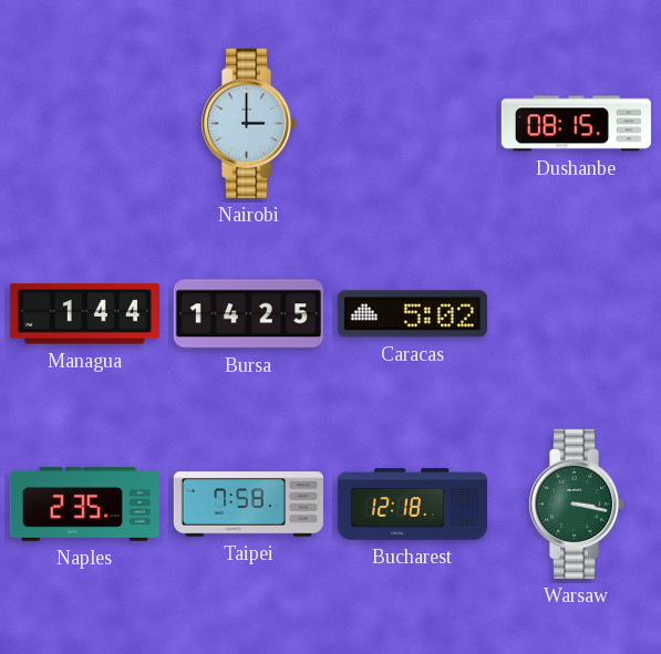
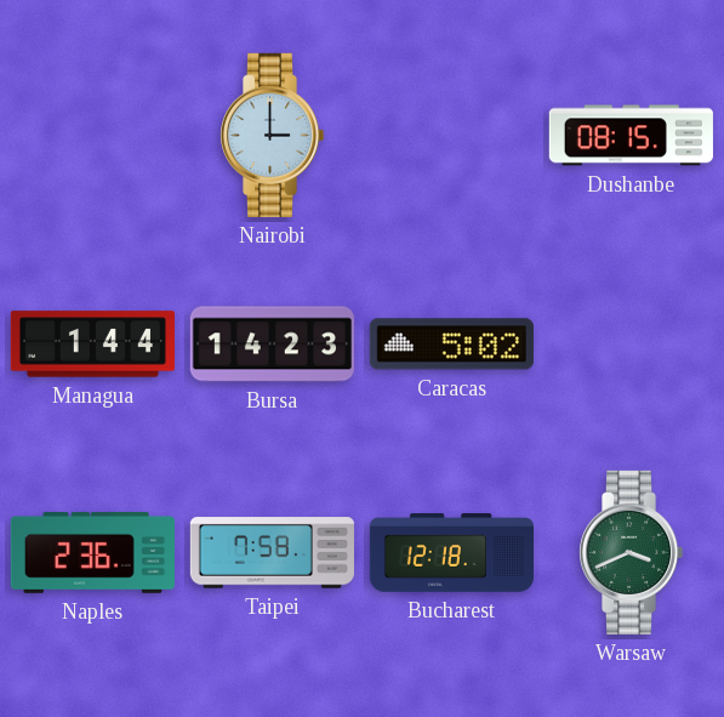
Bursa: 14:25 -> 14:23 (272, 345)
Naples: 2:35 -> 2:36 (92, 552)
Warsaw: 3:17 -> 3:41 (631, 552)
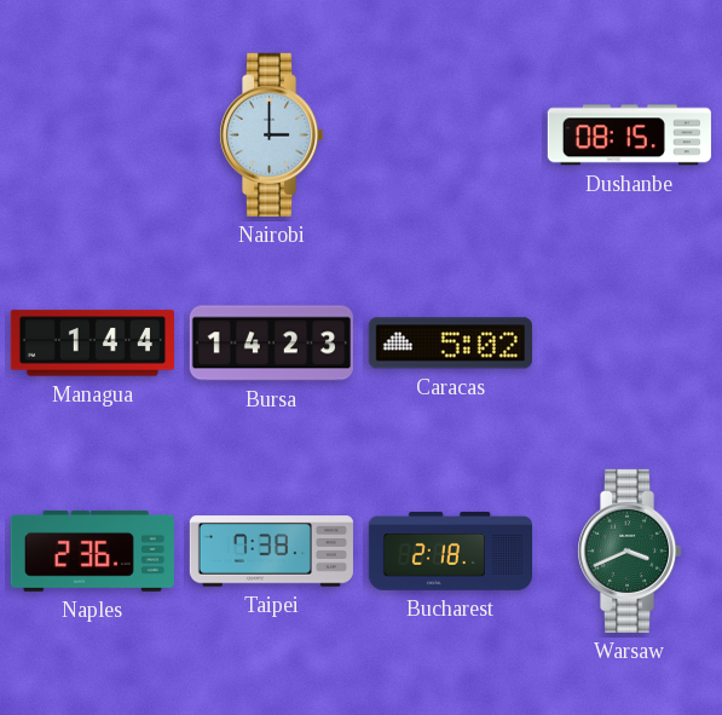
Taipei: 7:58 -> 7:38 (271, 552)
Bucharest: 12:18 -> 2:18 (450, 552)
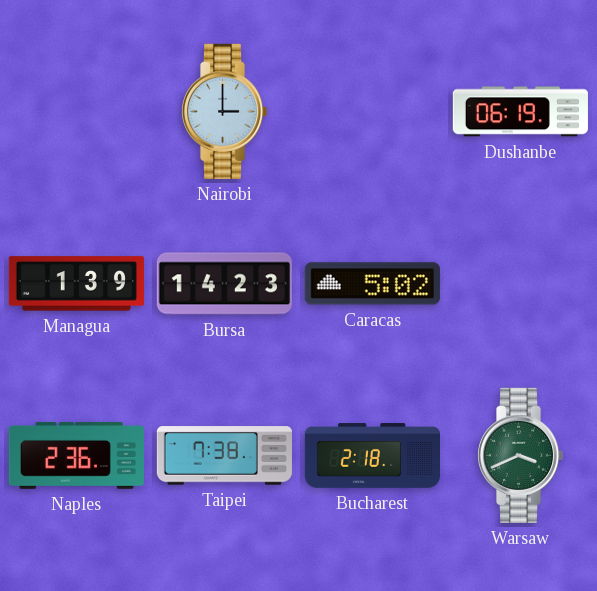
Dushanbe: 08:15 -> 06:19 (520, 112)
Managua: 1:44 -> 1:39 (76, 284)
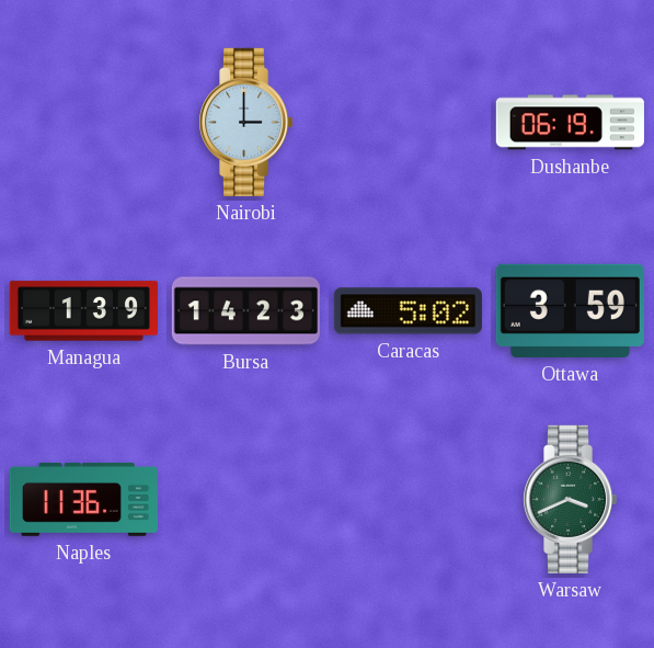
Ottawa: none -> 3:59 (570, 310)
Naples: 2:36 -> 11:36 (83, 499)
Taipei: 7:38 -> none (224, 456)
Bucharest: 2:18 -> none (372, 456)
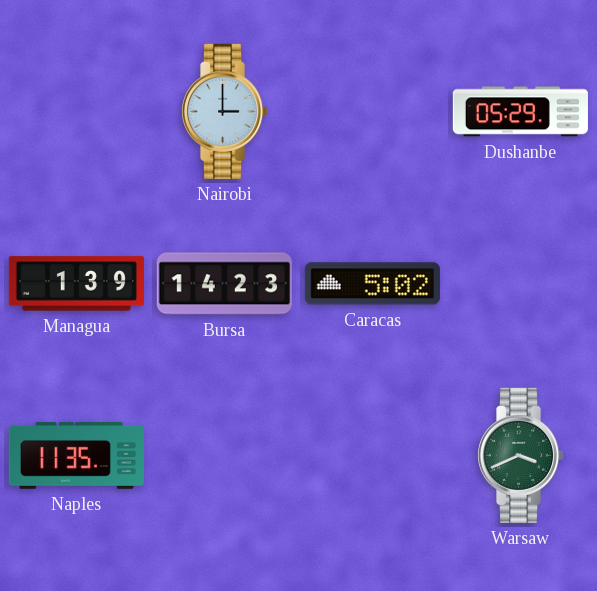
Dushanbe: 06:19 -> 05:29 (520, 112)
Ottawa: 3:59 -> none (570, 310)
Naples: 11:36 -> 11:35 (76, 455)
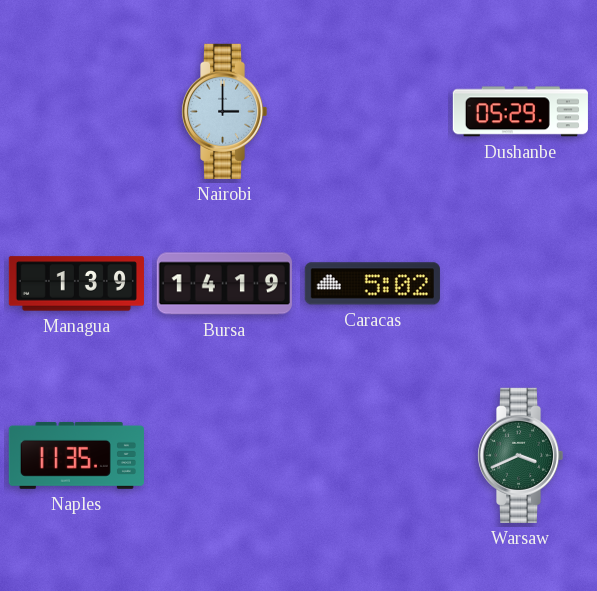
Bursa: 14:23 -> 14:19 (224, 284)
